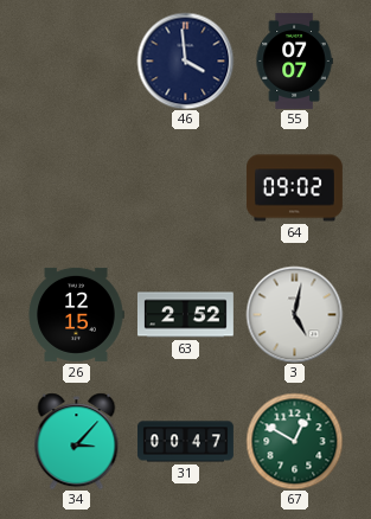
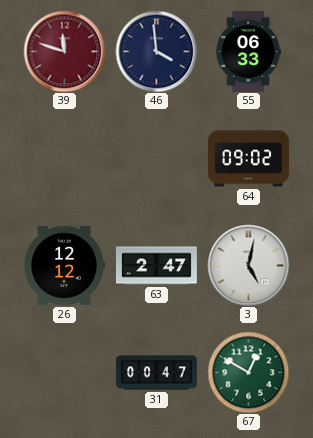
39: none -> 11:48 (64, 51)
55: 07:07 -> 06:33 (248, 51)
26: 12:15 -> 12:12 (64, 265)
63: 2:52 -> 2:47 (156, 266)
34: 3:07 -> none (77, 441)
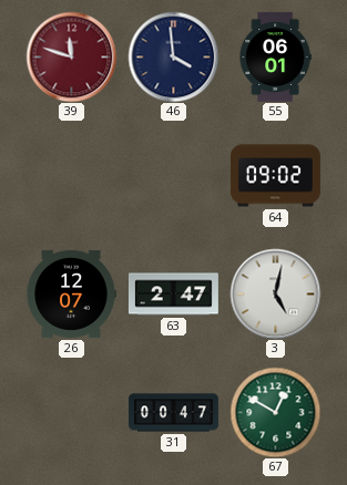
55: 06:33 -> 06:01 (275, 56)
26: 12:12 -> 12:07 (71, 293)
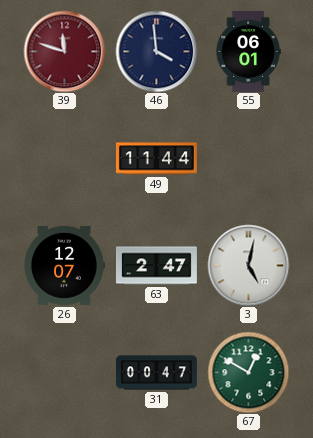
49: none -> 11:44 (156, 159)
64: 09:02 -> none (275, 176)
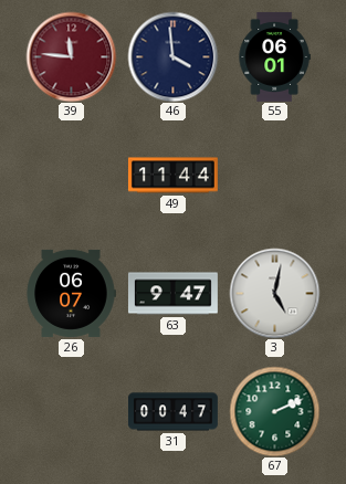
39: 11:48 -> 11:46 (71, 56)
26: 12:07 -> 06:07 (71, 293)
63: 2:47 -> 9:47 (172, 294)
67: 12:50 -> 2:11 (274, 411)
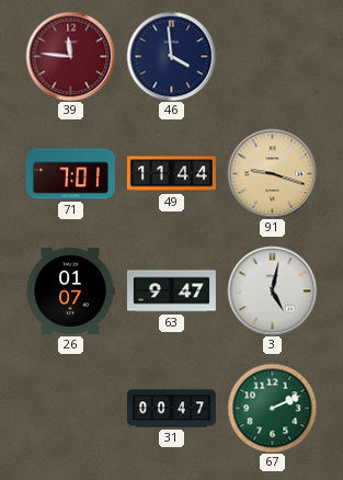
55: 06:01 -> none (274, 56)
71: none -> 7:01 (70, 174)
91: none -> 9:18 (272, 173)
26: 06:07 -> 01:07 (70, 290)
